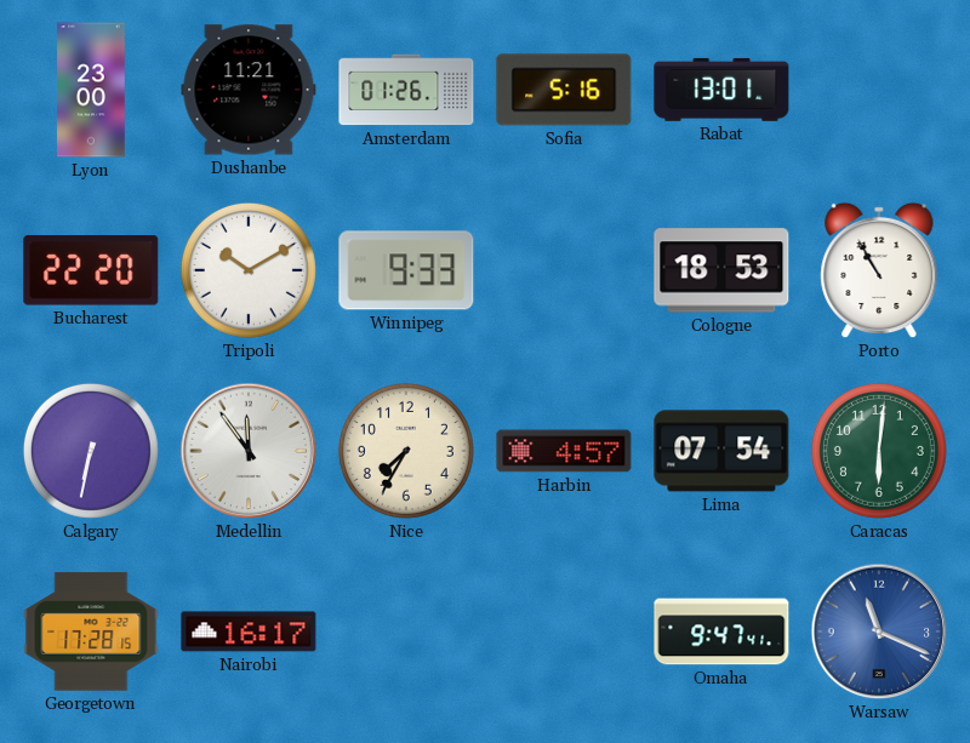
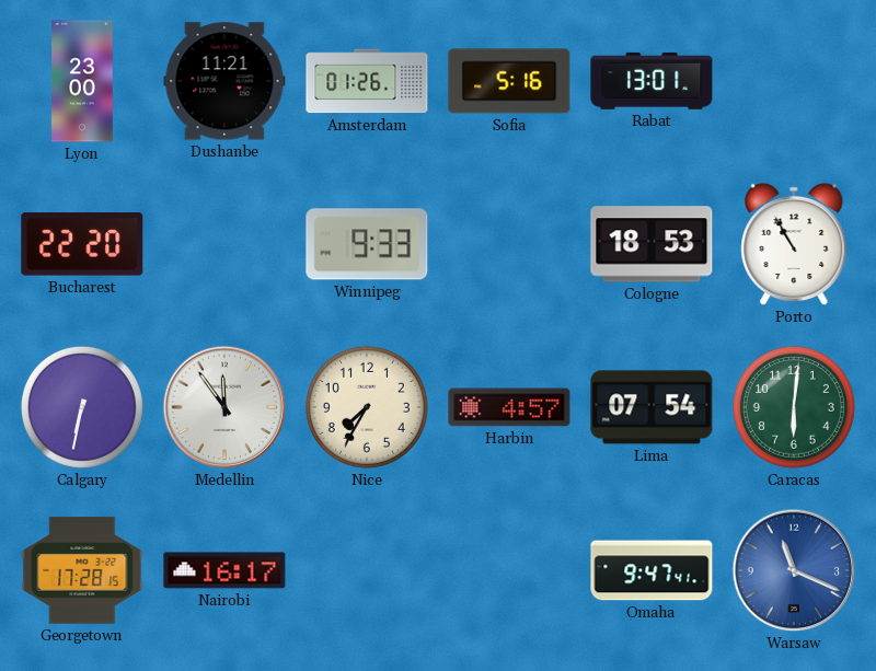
Tripoli: 10:10 -> none (249, 270)
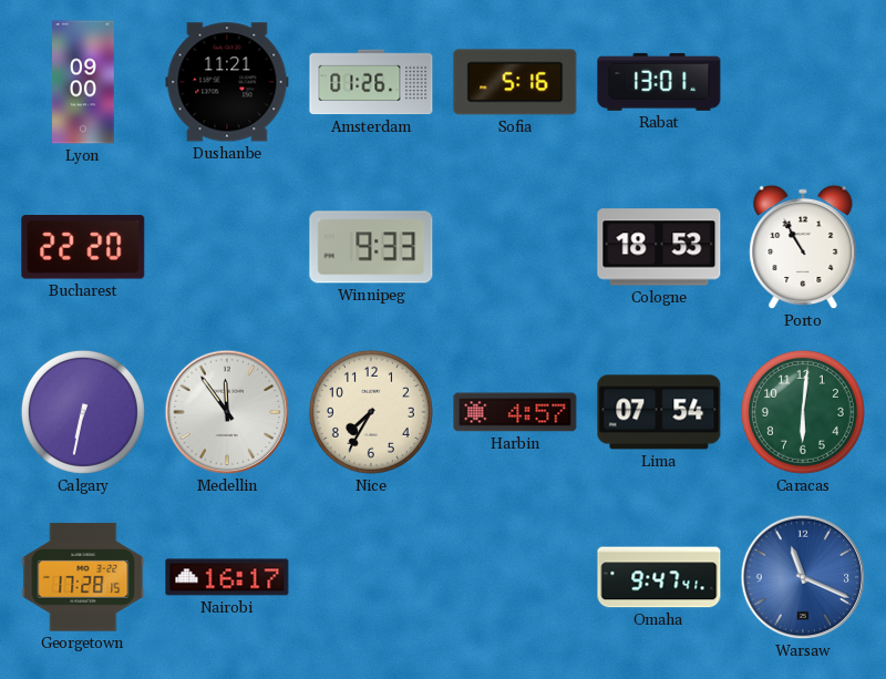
Lyon: 23:00 -> 09:00 (83, 82)
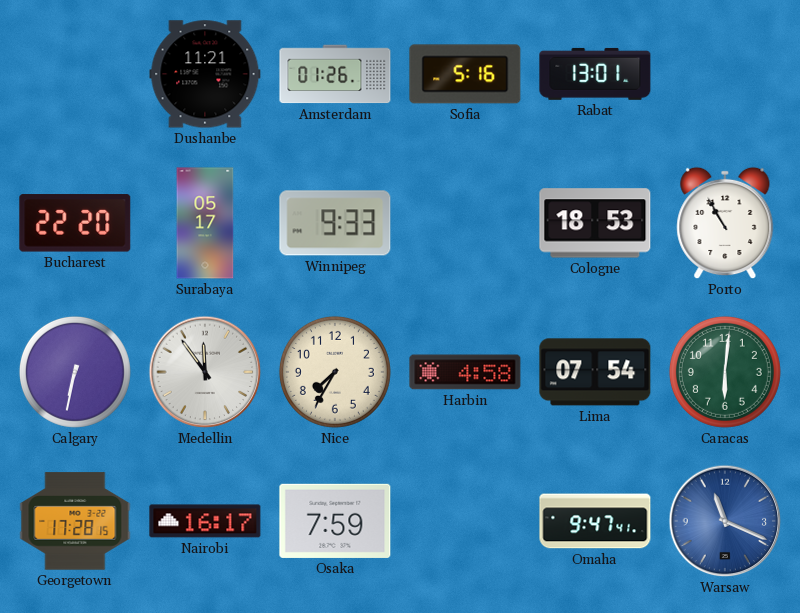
Lyon: 09:00 -> none (83, 82)
Surabaya: none -> 05:17 (205, 223)
Harbin: 4:57 -> 4:58 (465, 372)
Osaka: none -> 7:59 (335, 521)
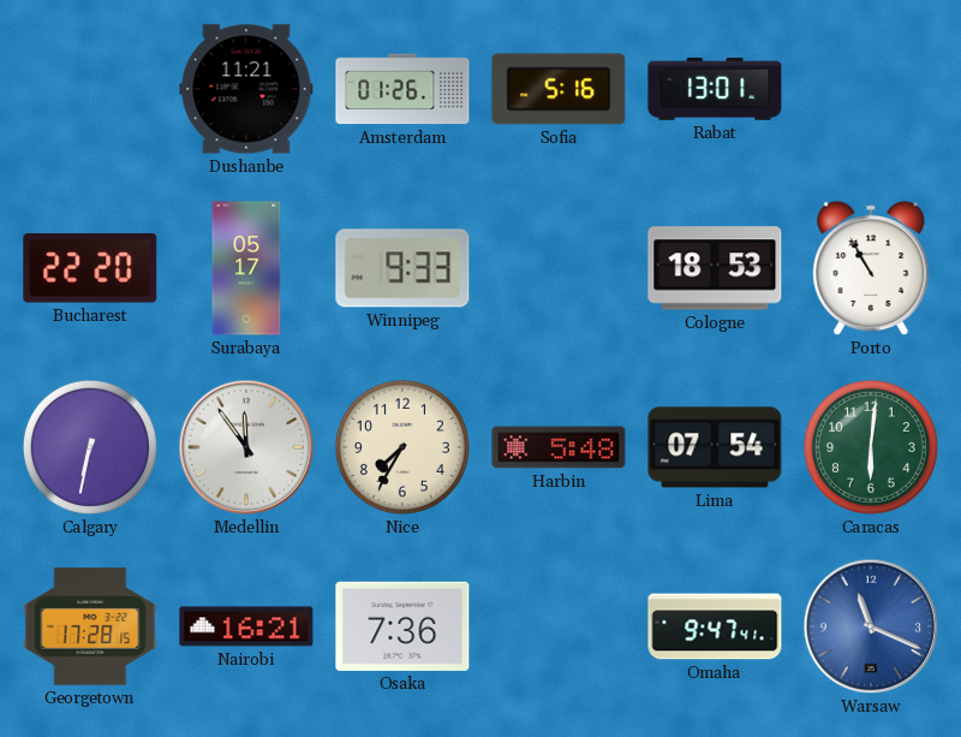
Harbin: 4:58 -> 5:48 (559, 447)
Nairobi: 16:17 -> 16:21 (246, 626)
Osaka: 7:59 -> 7:36 (402, 626)
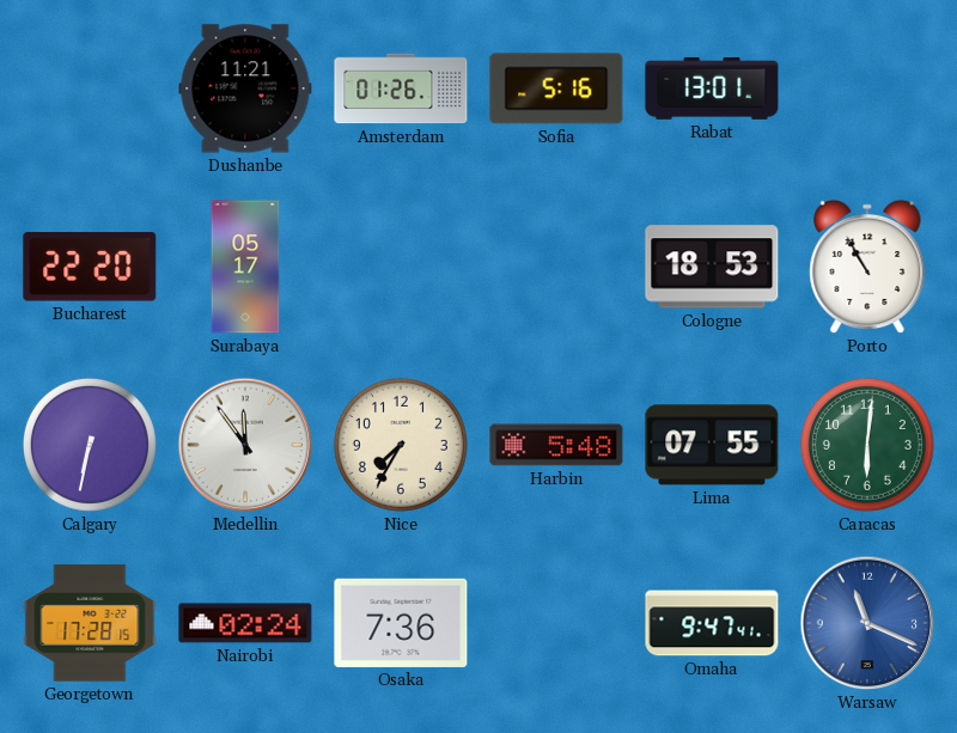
Winnipeg: 9:33 -> none (402, 268)
Lima: 07:54 -> 07:55 (712, 445)
Nairobi: 16:21 -> 02:24 (245, 623)
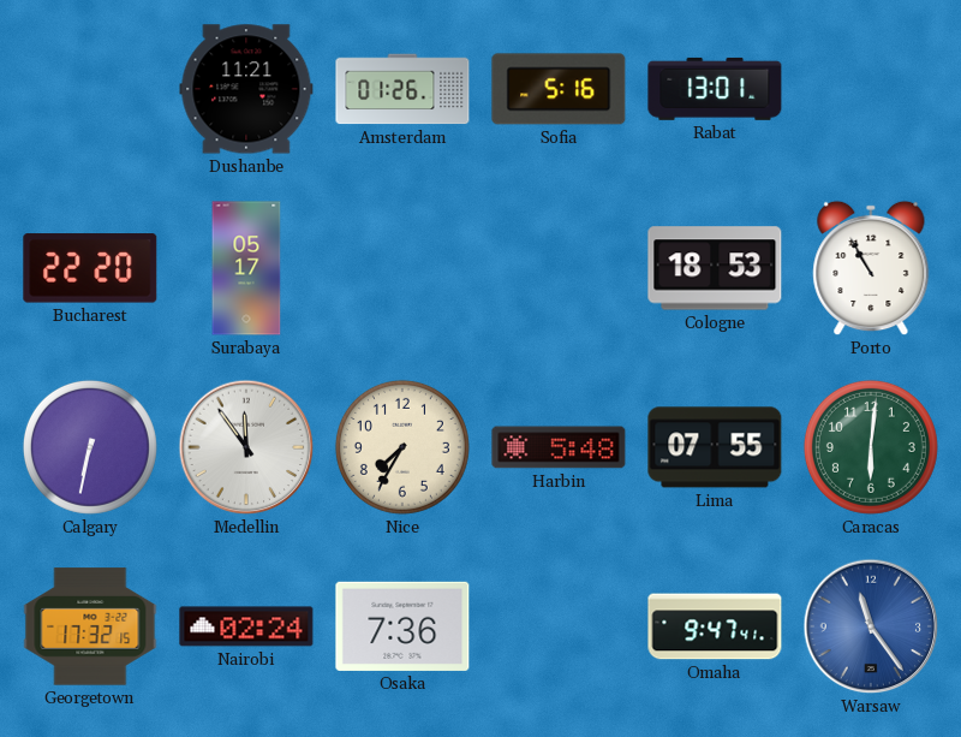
Georgetown: 17:28 -> 17:32 (90, 626)
Warsaw: 11:19 -> 11:24 (871, 626)
